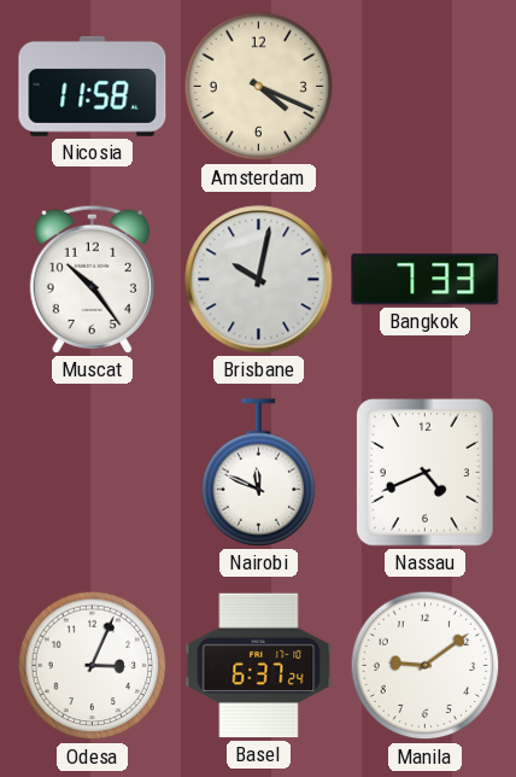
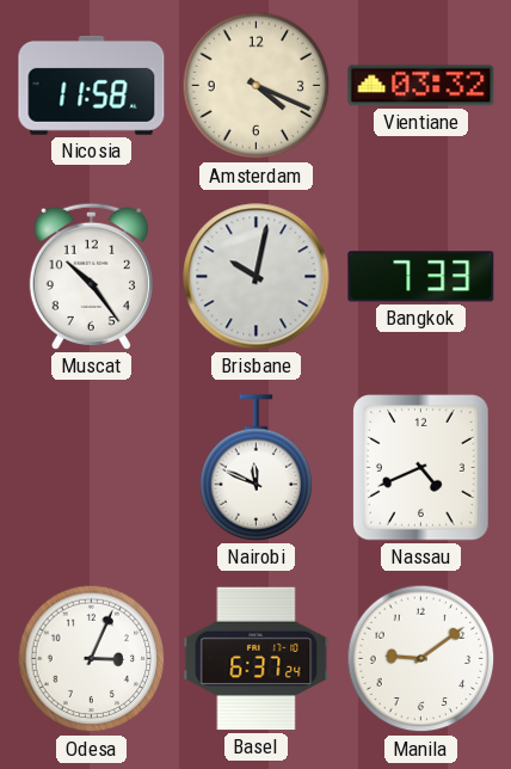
Vientiane: none -> 03:32 (421, 86)
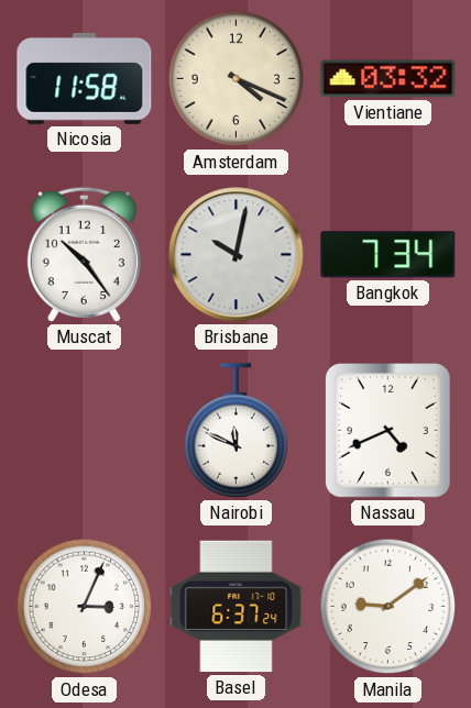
Bangkok: 7:33 -> 7:34 (388, 255)
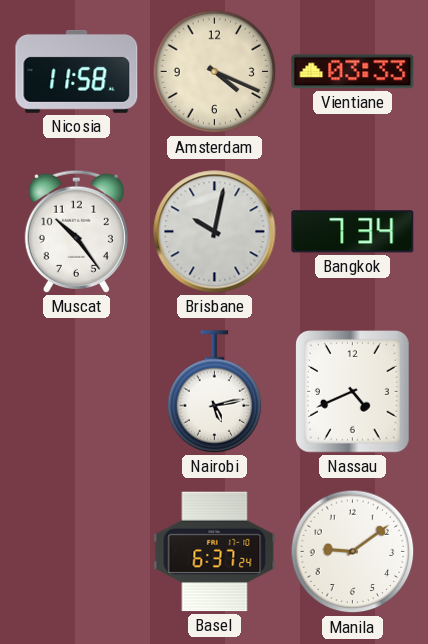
Vientiane: 03:32 -> 03:33 (353, 72)
Nairobi: 11:49 -> 5:13 (215, 392)
Odesa: 3:04 -> none (85, 607)
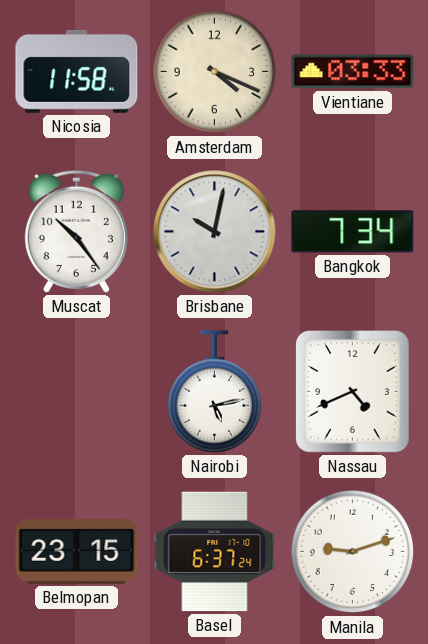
Belmopan: none -> 23:15 (77, 552)
Manila: 9:09 -> 9:12 (353, 552)
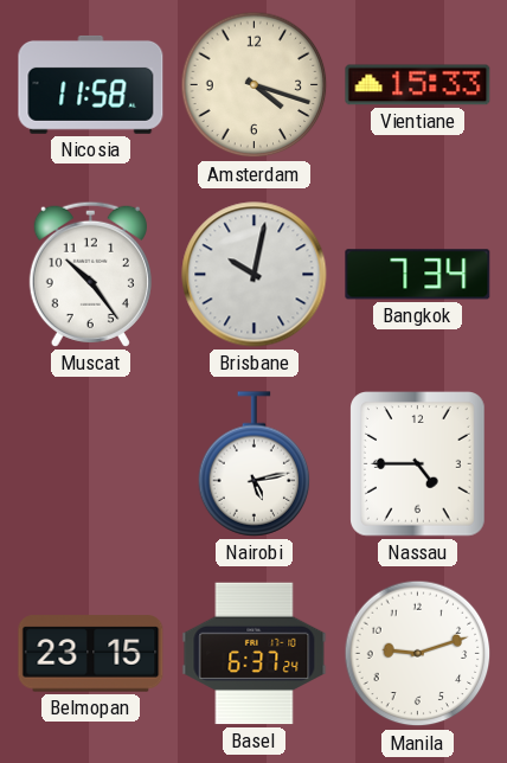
Amsterdam: 4:19 -> 4:18 (255, 85)
Vientiane: 03:33 -> 15:33 (418, 85)
Nassau: 4:41 -> 4:45 (418, 464)
